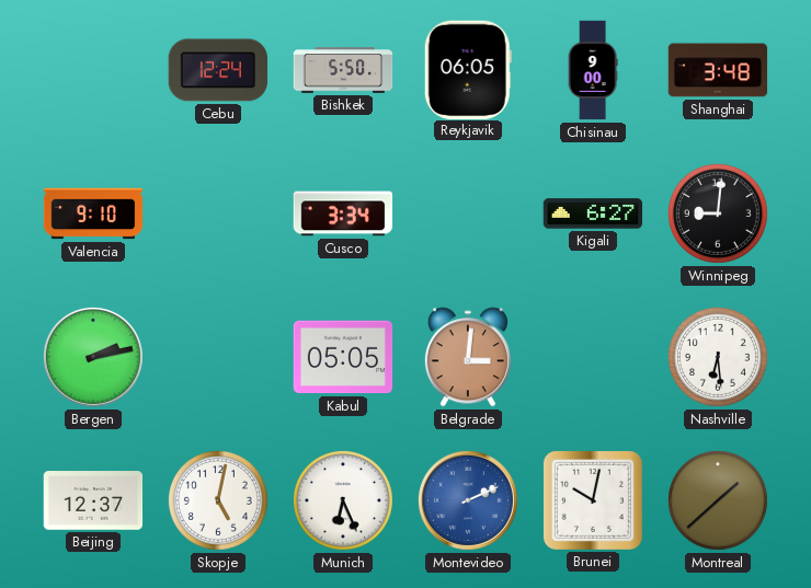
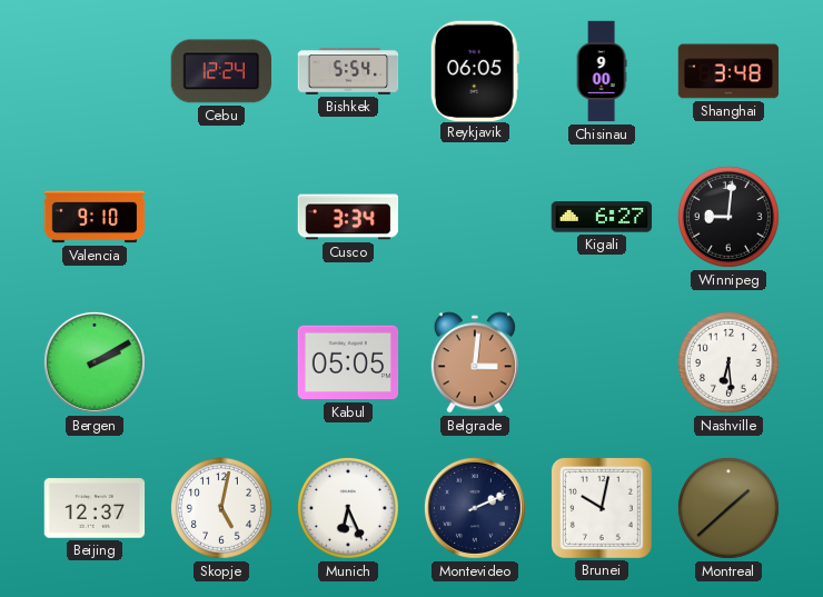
Bishkek: 5:50 -> 5:54 (348, 71)
Bergen: 2:13 -> 2:10 (95, 362)
Montevideo dial: blue -> navy (475, 508)
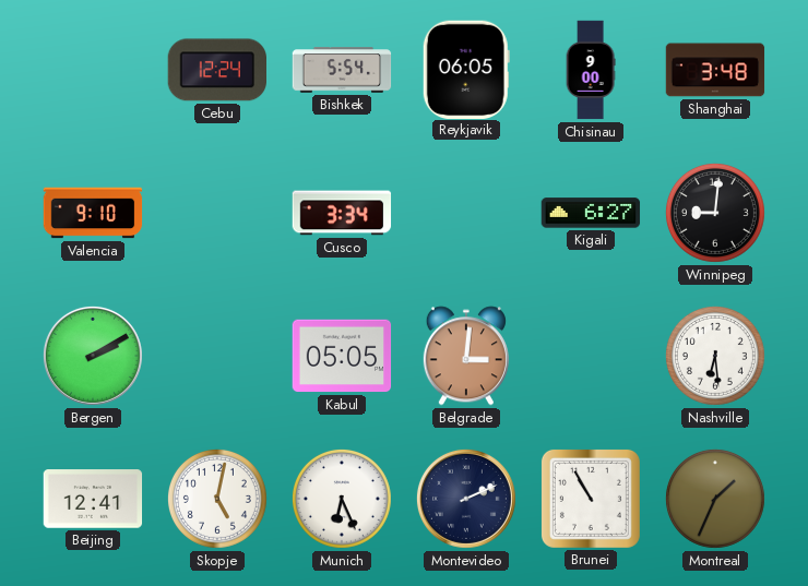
Beijing: 12:37 -> 12:41 (93, 499)
Brunei: 10:02 -> 10:55 (591, 499)
Montreal: 1:38 -> 1:34 (715, 499)
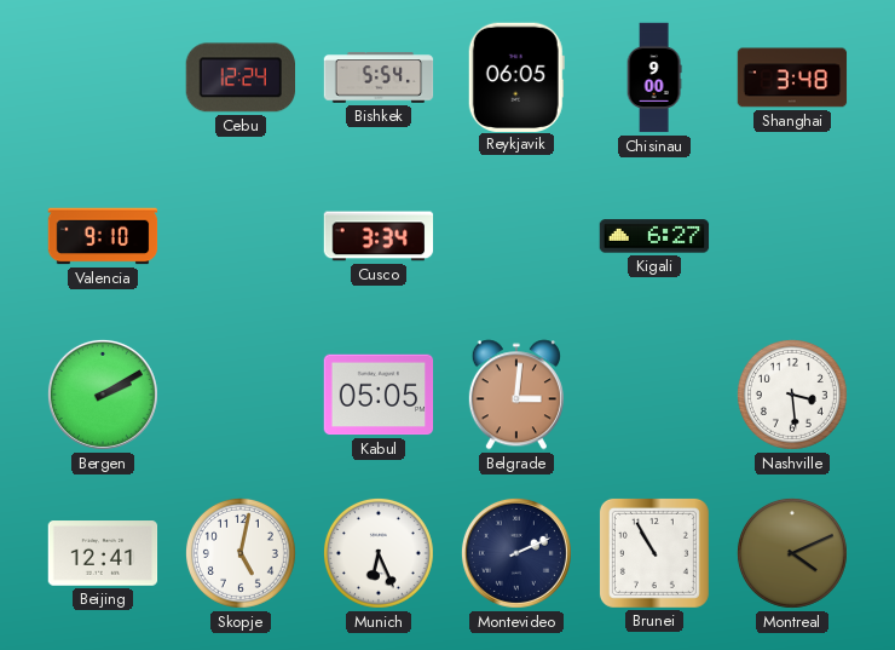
Winnipeg: 9:01 -> none (715, 213)
Nashville: 6:29 -> 3:29 (792, 395)
Montreal: 1:34 -> 4:11 (792, 553)
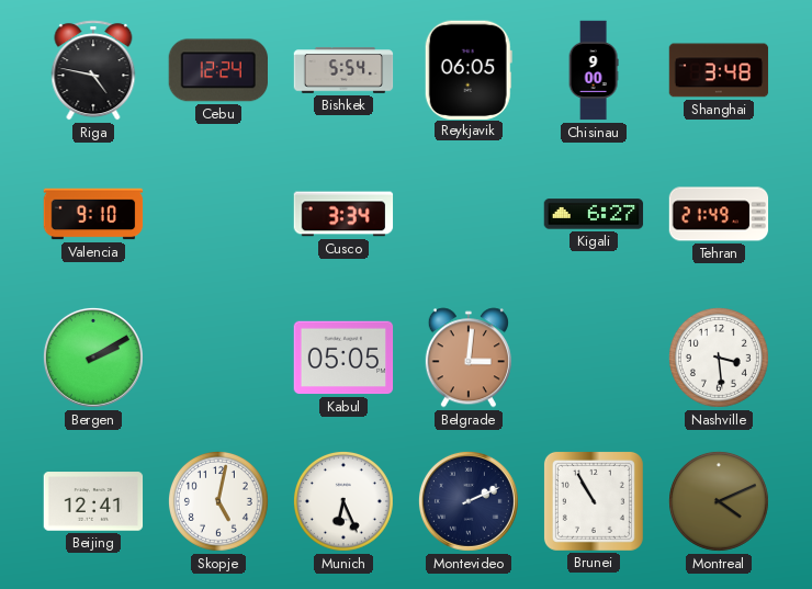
Riga: none -> 4:47 (93, 70)
Tehran: none -> 21:49 (719, 214)
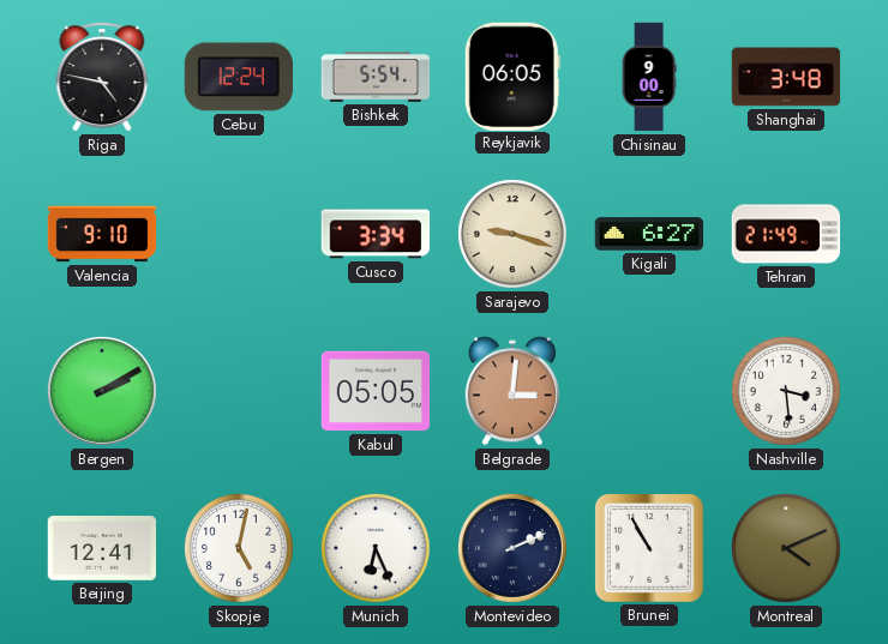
Sarajevo: none -> 9:18 (512, 234)
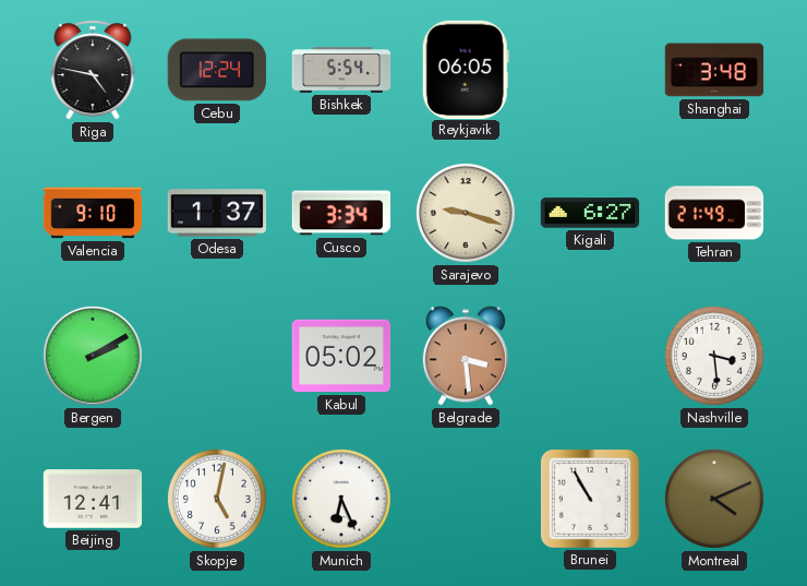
Chisinau: 9:00 -> none (649, 77)
Odesa: none -> 1:37 (217, 213)
Kabul: 05:05 -> 05:02 (341, 356)
Belgrade: 3:01 -> 3:29 (466, 356)
Montevideo: 2:11 -> none (512, 548)
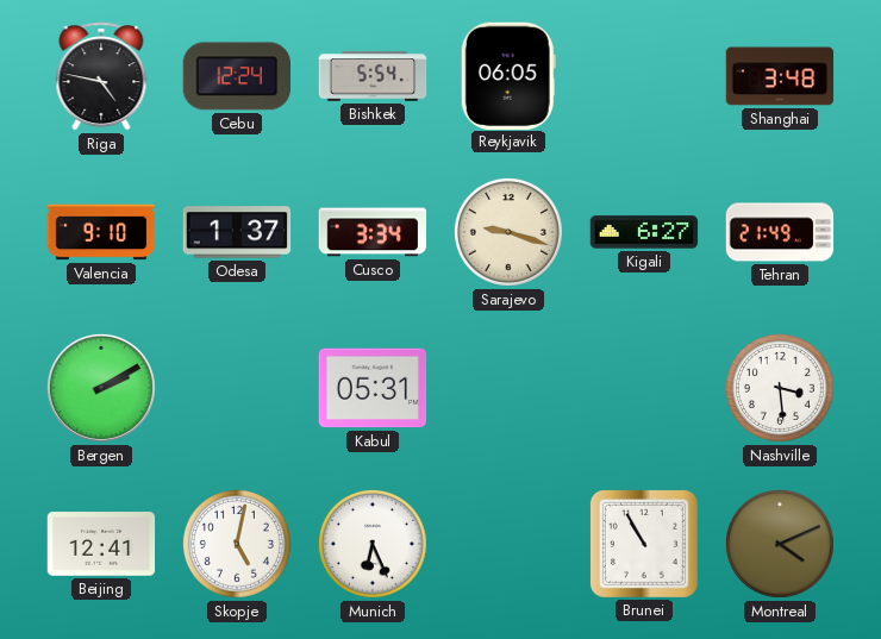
Kabul: 05:02 -> 05:31 (373, 388)
Belgrade: 3:29 -> none (466, 356)
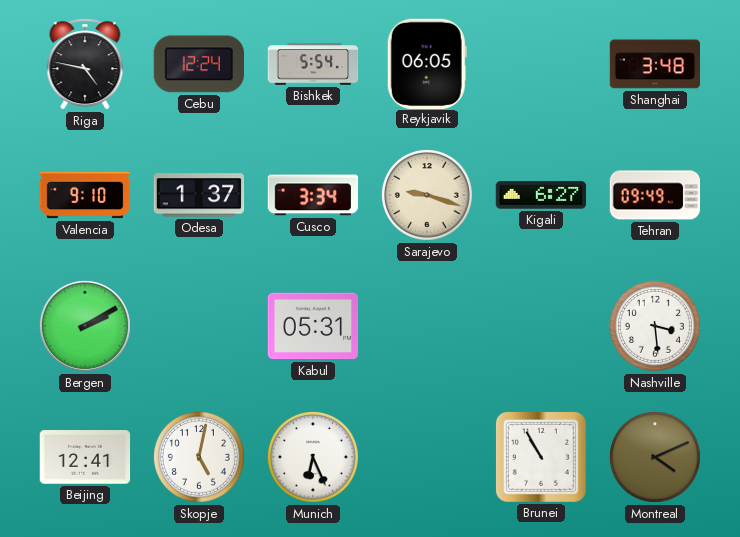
Tehran: 21:49 -> 09:49 (655, 195)
